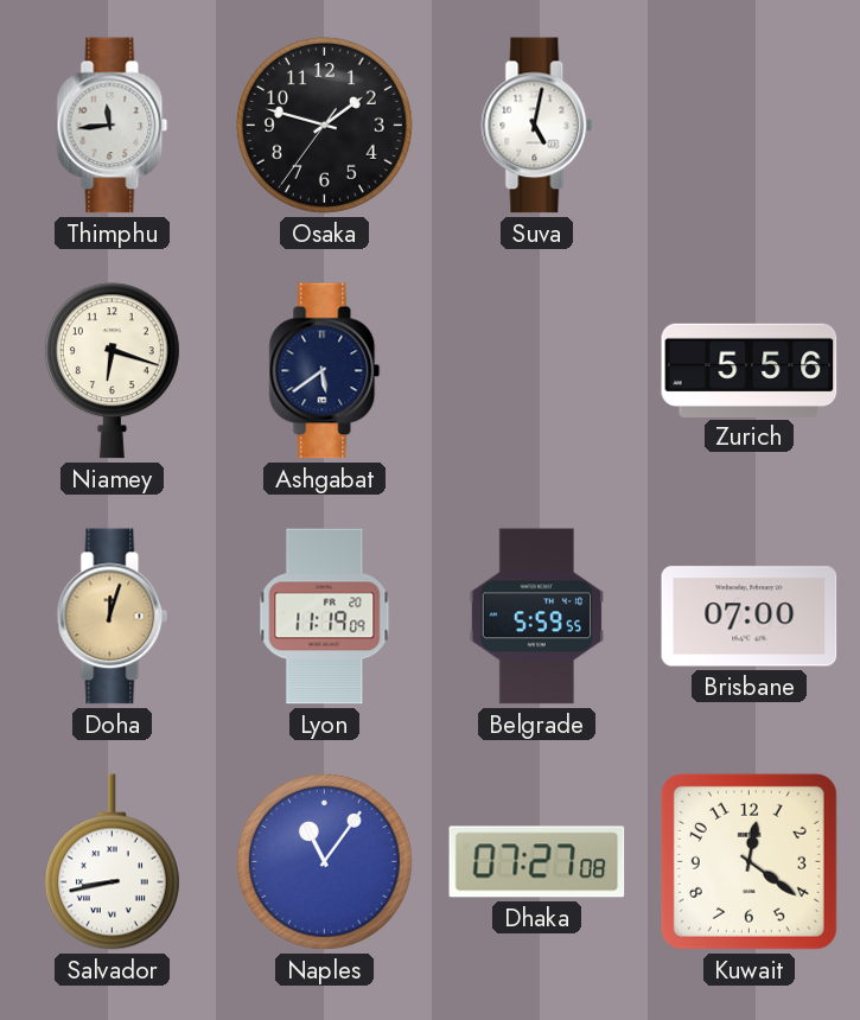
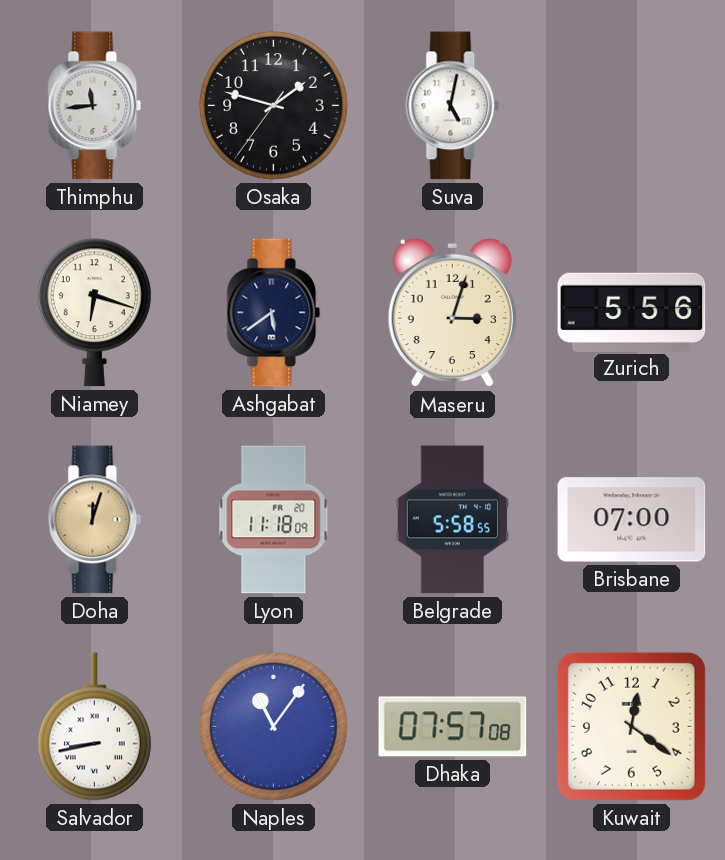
Maseru: none -> 3:03 (452, 313)
Lyon: 11:19 -> 11:18 (274, 520)
Belgrade: 5:59 -> 5:58 (453, 520)
Dhaka: 07:27 -> 07:57 (453, 727)
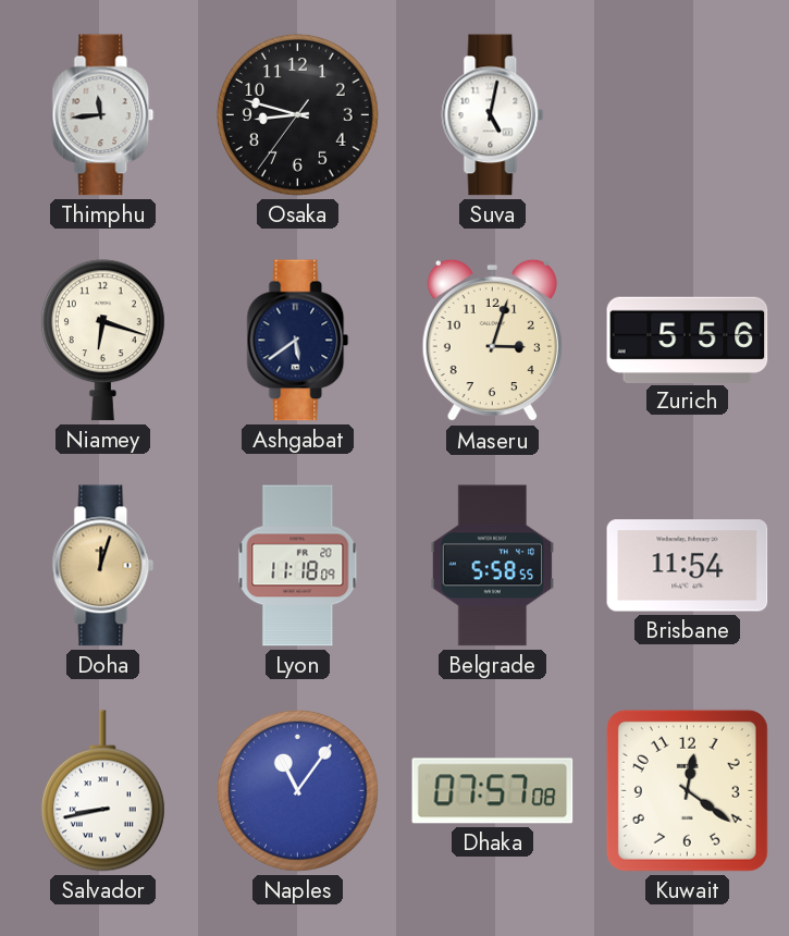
Osaka: 1:47 -> 8:47 (297, 114)
Brisbane: 07:00 -> 11:54 (688, 566)
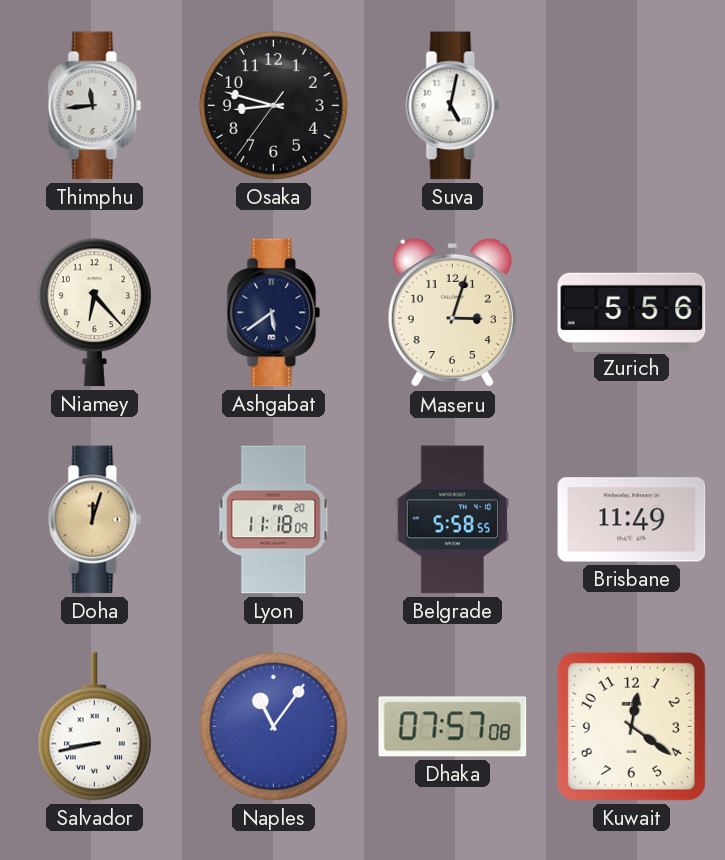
Niamey: 6:18 -> 6:23 (94, 313)
Brisbane: 11:54 -> 11:49 (632, 520)
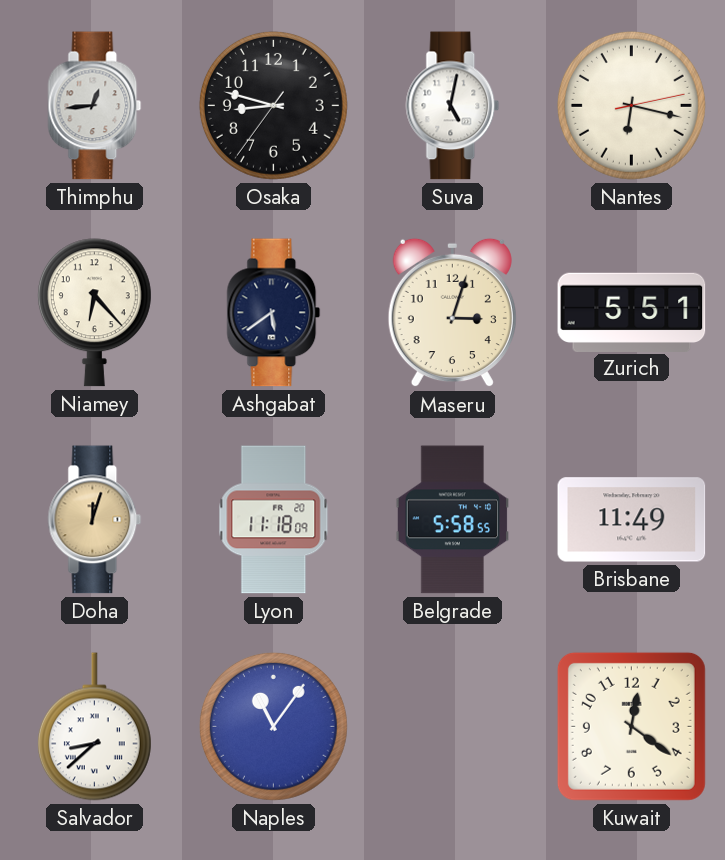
Thimphu: 11:44 -> 12:44 (95, 106)
Nantes: none -> 6:17 (631, 105)
Zurich: 5:56 -> 5:51 (632, 312)
Salvador: 8:43 -> 8:38 (94, 727)
Dhaka: 07:57 -> none (453, 727)
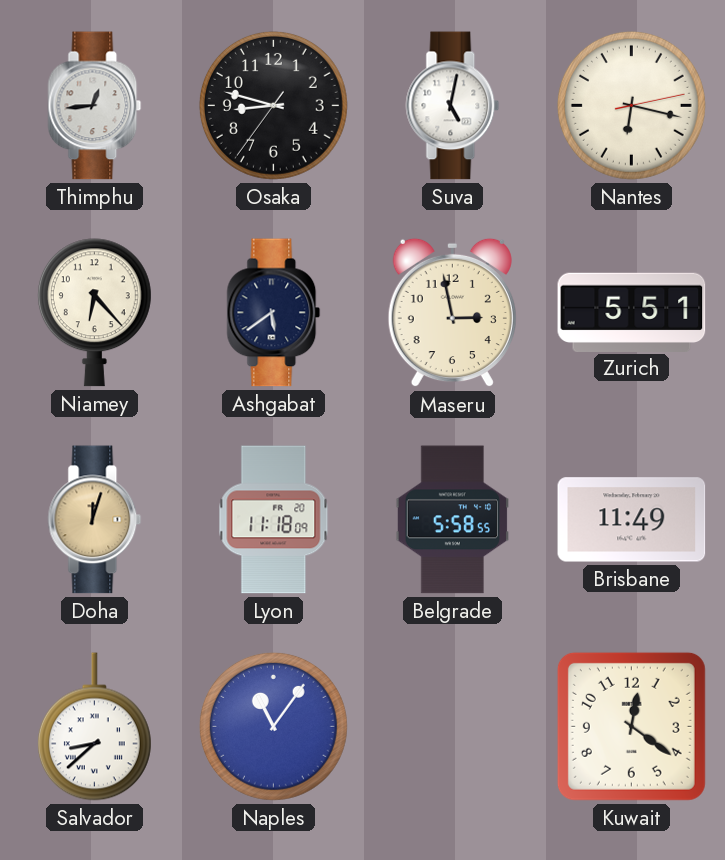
Maseru: 3:03 -> 2:58 (452, 313)
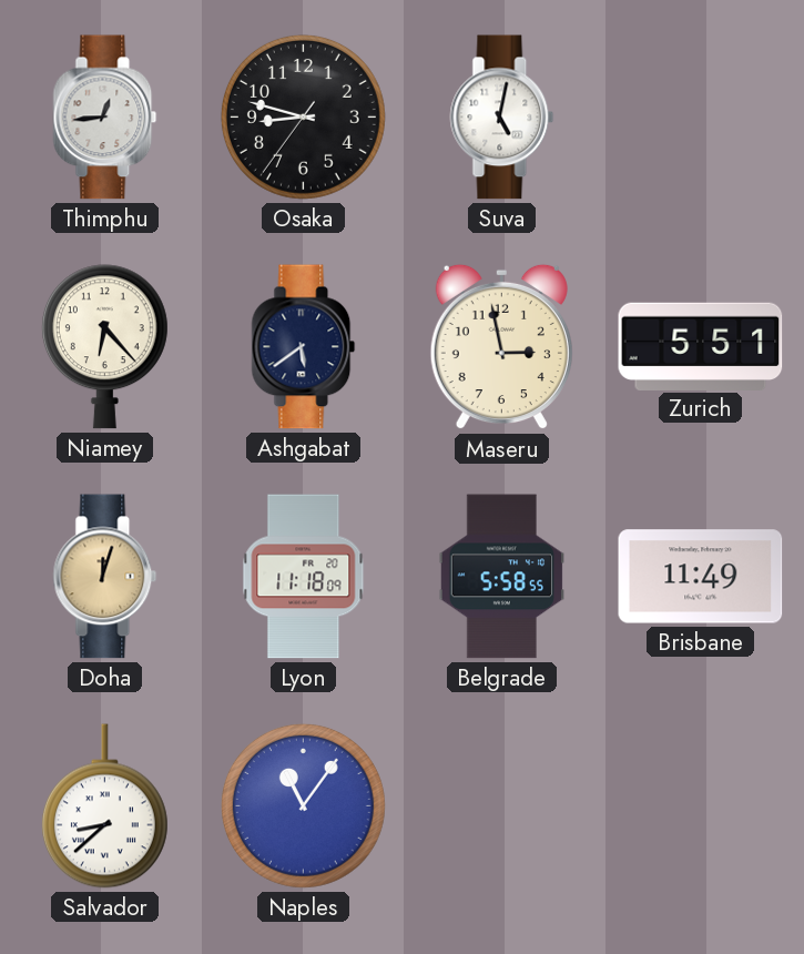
Nantes: 6:17 -> none (631, 105)
Kuwait: 12:21 -> none (631, 726)
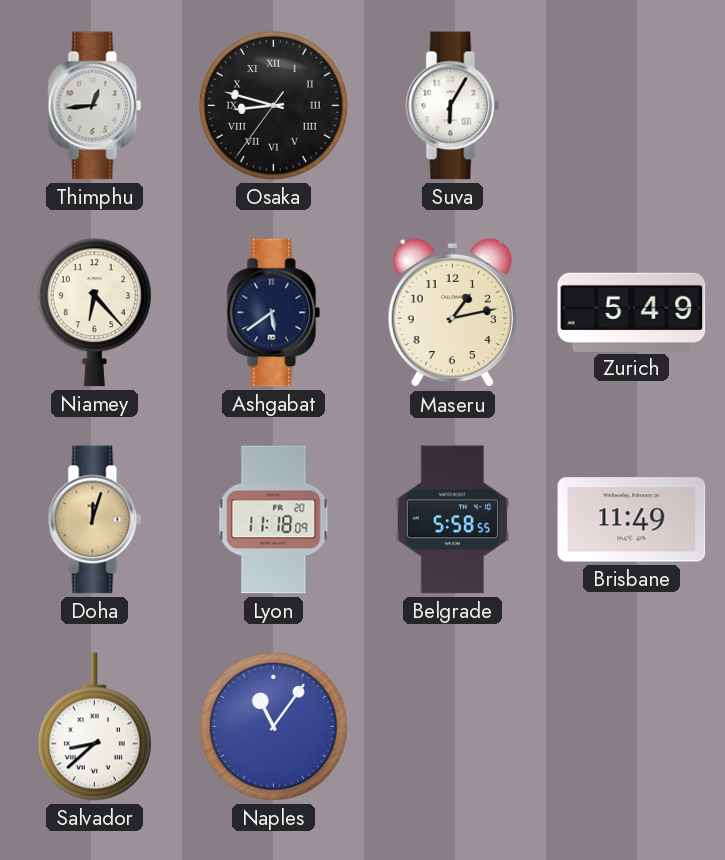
Osaka numerals: Arabic -> Roman (273, 105)
Suva: 5:02 -> 6:05 (453, 106)
Maseru: 2:58 -> 1:13 (452, 313)
Zurich: 5:51 -> 5:49 (632, 312)
